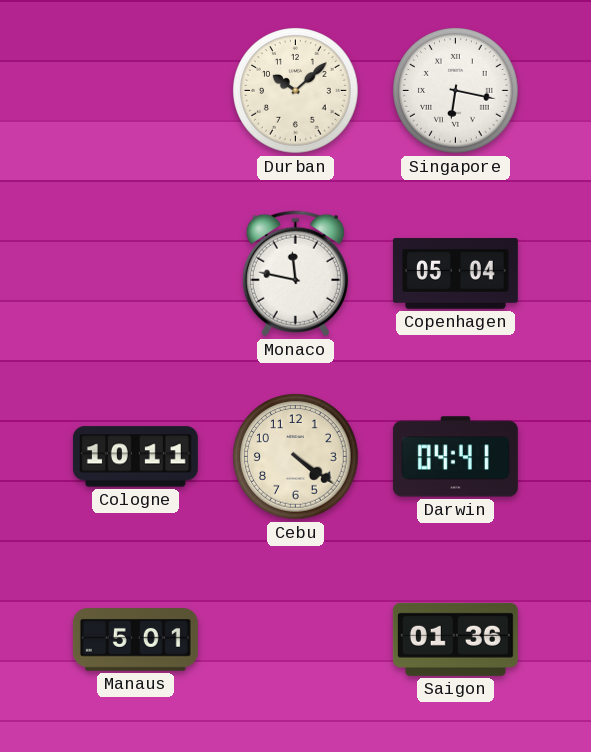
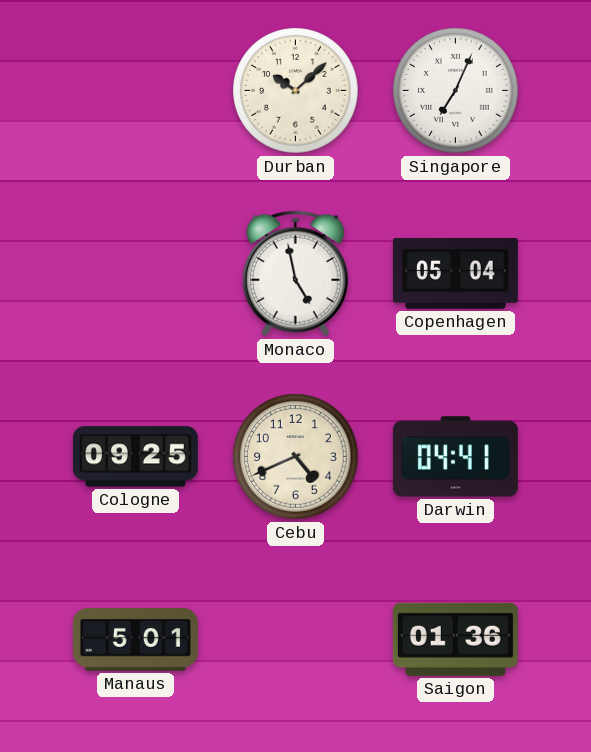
Singapore: 6:17 -> 7:04 (456, 91)
Monaco: 11:47 -> 4:58 (295, 274)
Cologne: 10:11 -> 09:25 (135, 457)
Cebu: 4:21 -> 4:41 (296, 457)
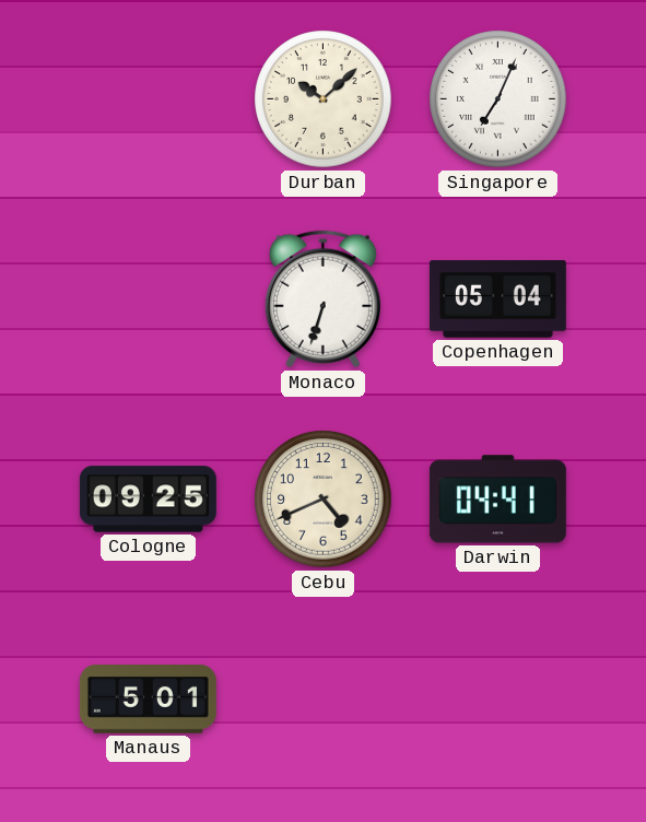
Monaco: 4:58 -> 6:33 (322, 300)
Saigon: 01:36 -> none (455, 639)
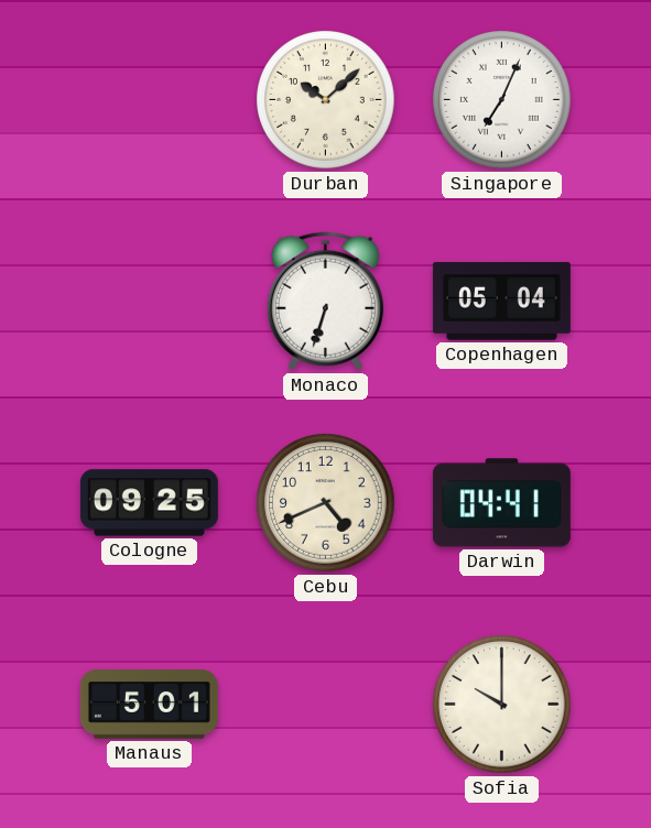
Sofia: none -> 10:00 (502, 705)
